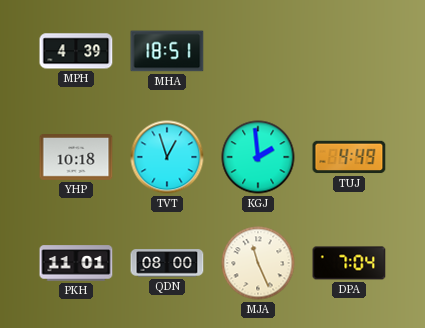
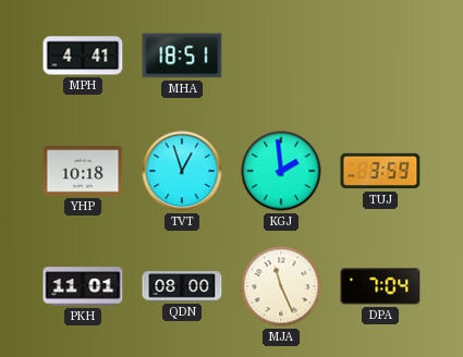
MPH: 4:39 -> 4:41 (83, 56)
TUJ: 4:49 -> 3:59 (380, 171)
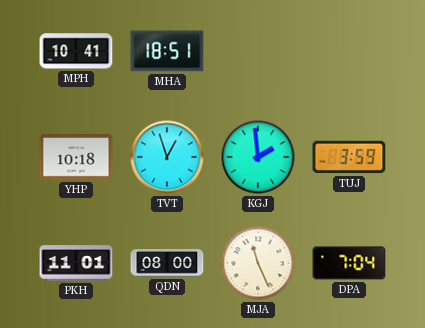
MPH: 4:41 -> 10:41 (76, 51)
